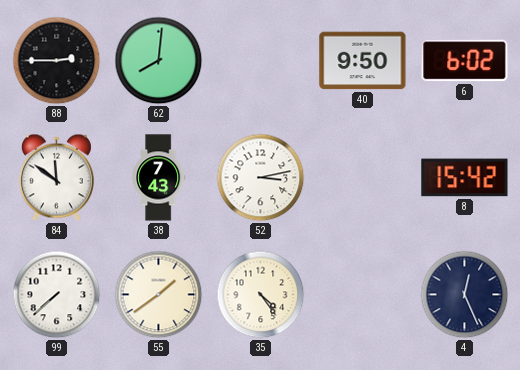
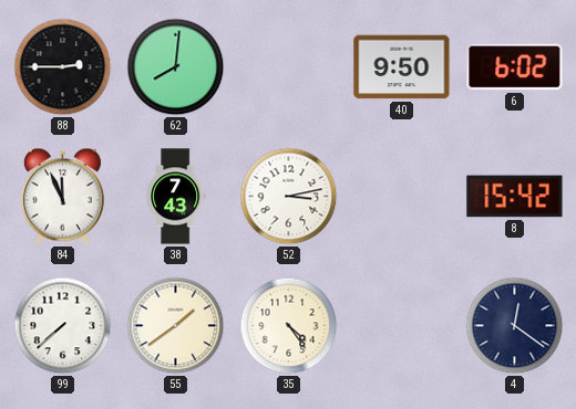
84: 11:51 -> 11:56 (62, 197)
4: 12:26 -> 12:21 (515, 326)
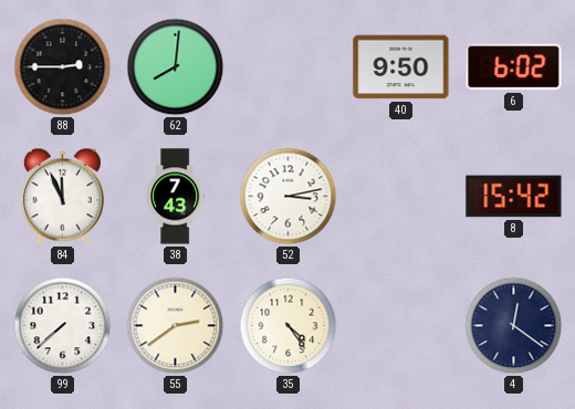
55: 1:39 -> 2:39 (176, 326)
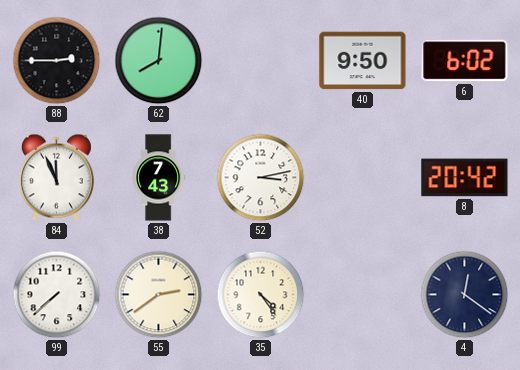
8: 15:42 -> 20:42 (465, 178)
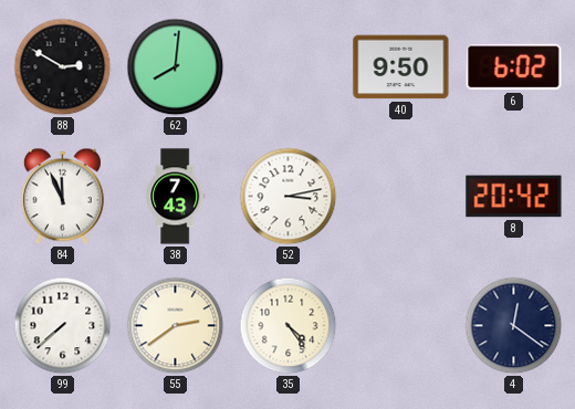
88: 2:45 -> 2:50 (63, 67)
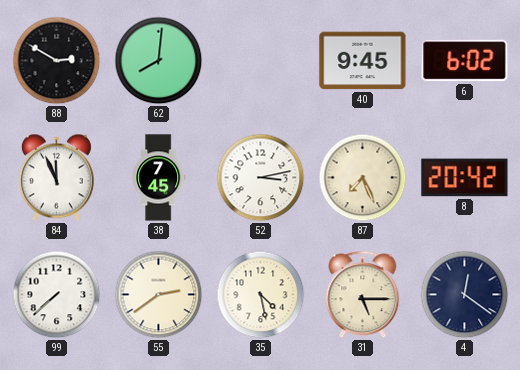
40: 9:50 -> 9:45 (363, 61)
38: 7:43 -> 7:45 (159, 178)
87: none -> 7:26 (363, 178)
35: 4:24 -> 4:28 (261, 295)
31: none -> 5:15 (363, 295)
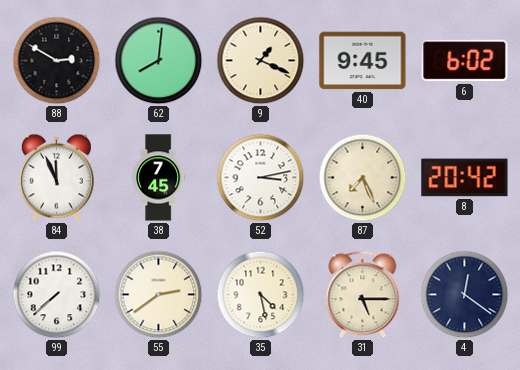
9: none -> 1:19 (261, 61)
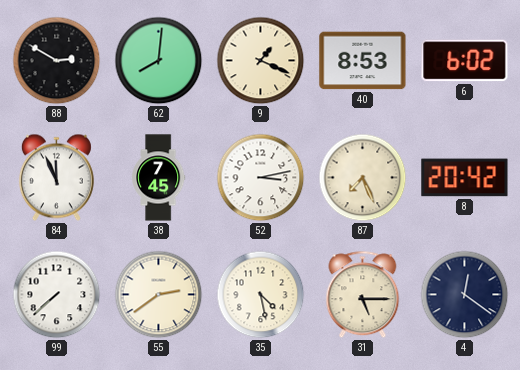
40: 9:45 -> 8:53 (363, 61)
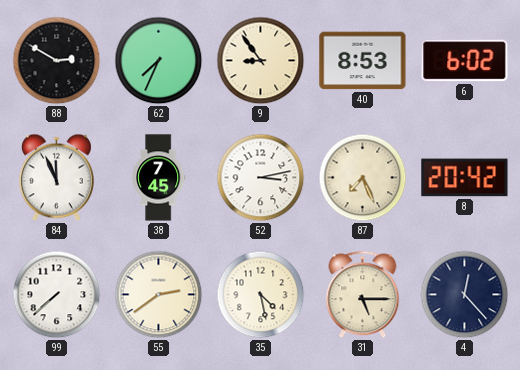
62: 8:01 -> 7:34 (159, 61)
9: 1:19 -> 8:54 (261, 61)
4: 12:21 -> 12:23 (465, 295)
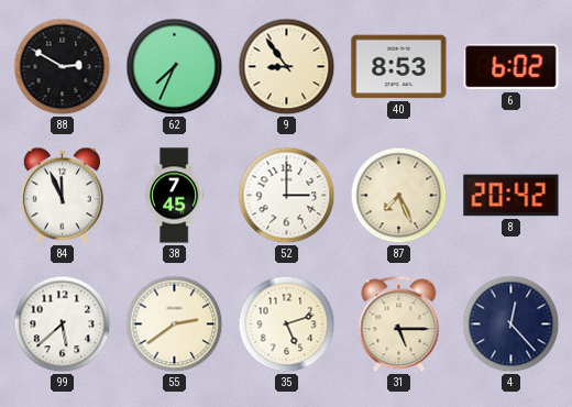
52: 3:13 -> 3:00 (287, 196)
99: 7:38 -> 5:38 (63, 324)
35: 4:28 -> 5:12 (287, 324)
